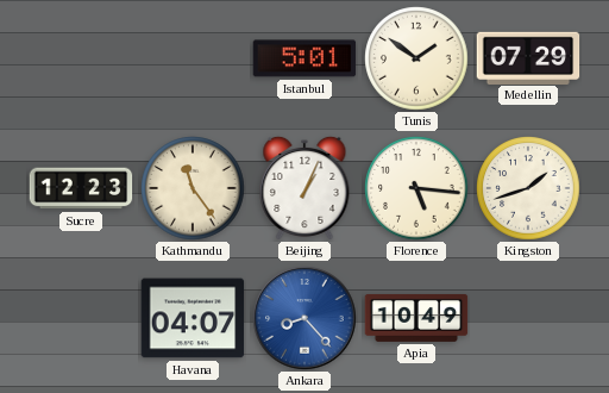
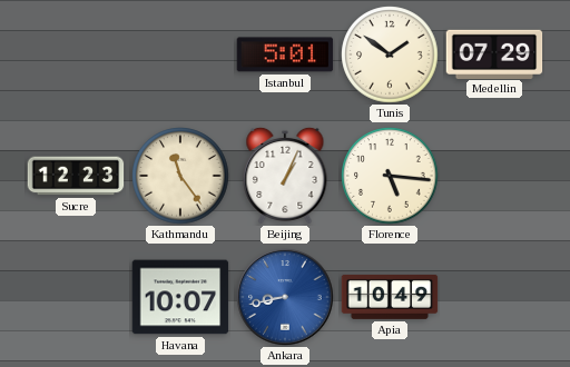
Kingston: 1:42 -> none (528, 188)
Havana: 04:07 -> 10:07 (180, 297)
Ankara: 8:23 -> 8:43 (285, 297)
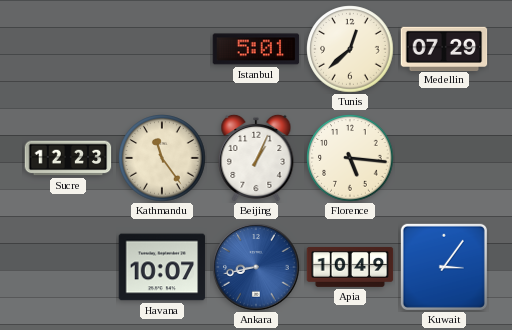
Tunis: 1:51 -> 12:38 (350, 49)
Kuwait: none -> 3:06 (444, 267)
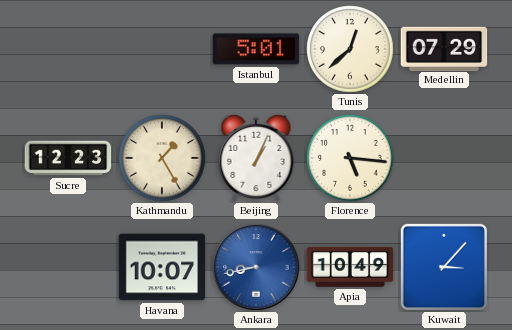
Kathmandu: 11:24 -> 1:25 (162, 158)
Kuwait: 3:06 -> 3:07 (444, 267)
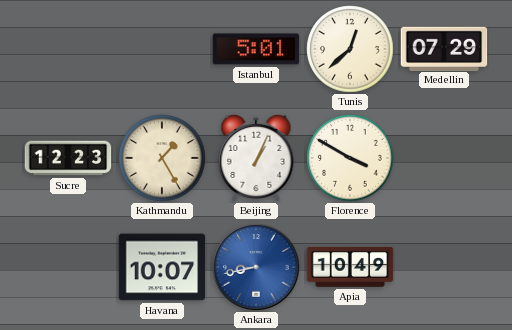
Florence: 5:16 -> 3:50 (350, 158)
Kuwait: 3:07 -> none (444, 267)
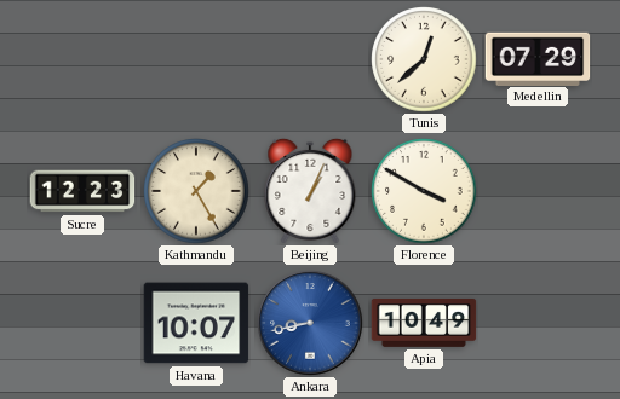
Istanbul: 5:01 -> none (256, 49)
